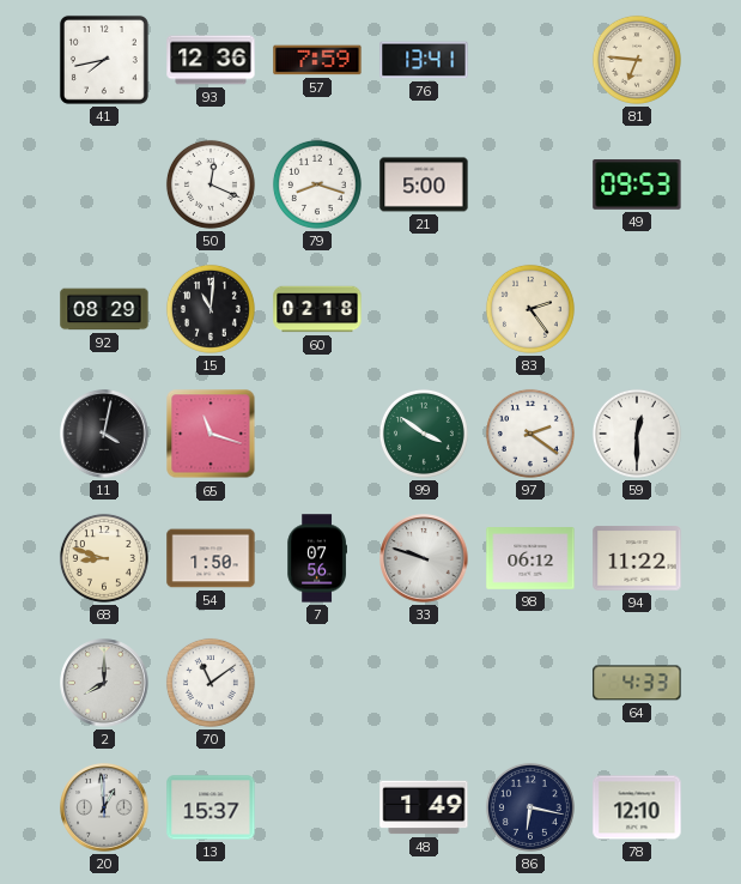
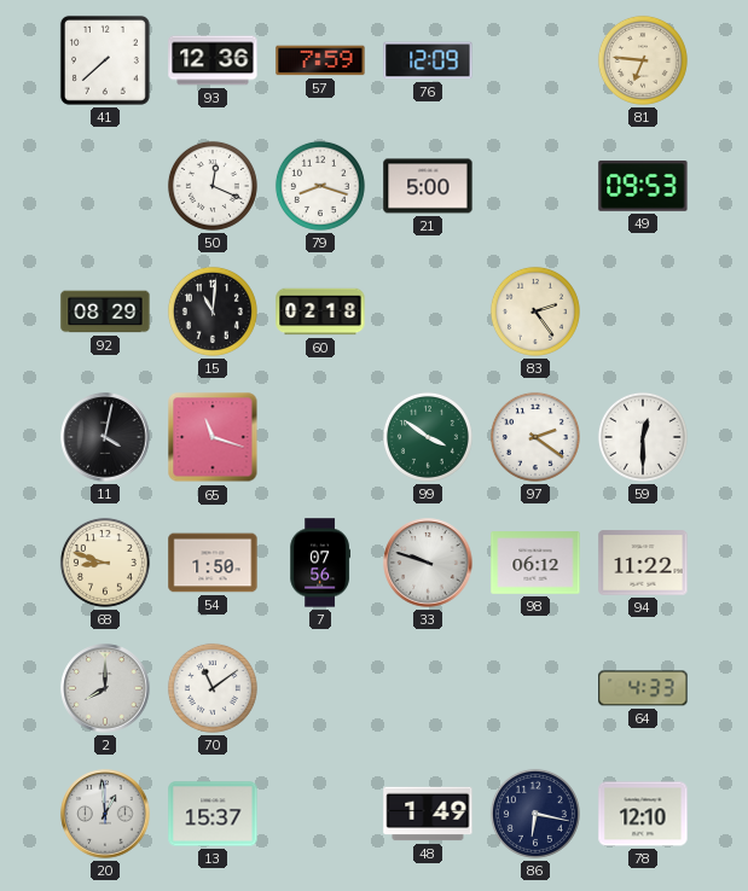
41: 7:43 -> 7:38 (105, 60)
76: 13:41 -> 12:09 (428, 60)
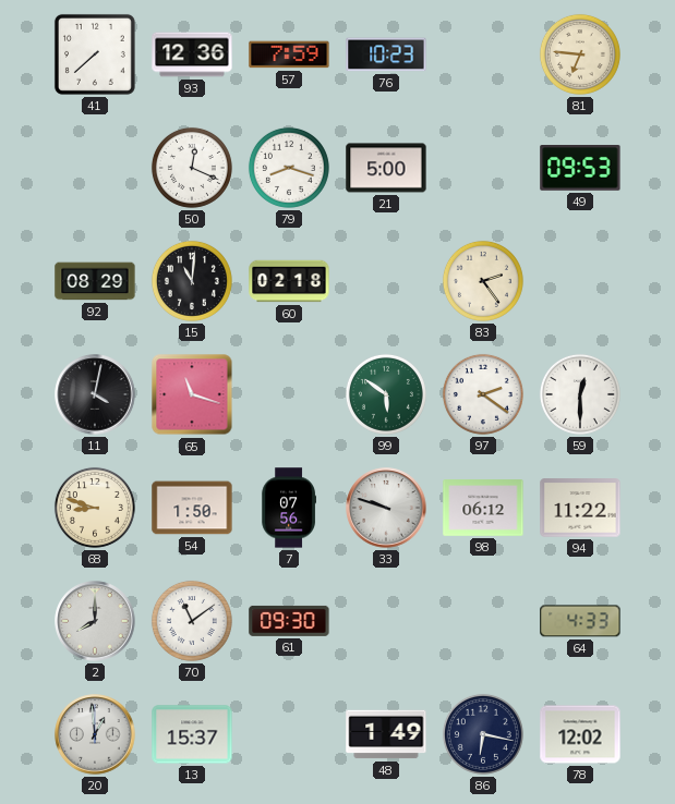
76: 12:09 -> 10:23 (386, 54)
99: 3:51 -> 5:51 (386, 394)
61: none -> 09:30 (289, 621)
78: 12:10 -> 12:02 (580, 734)
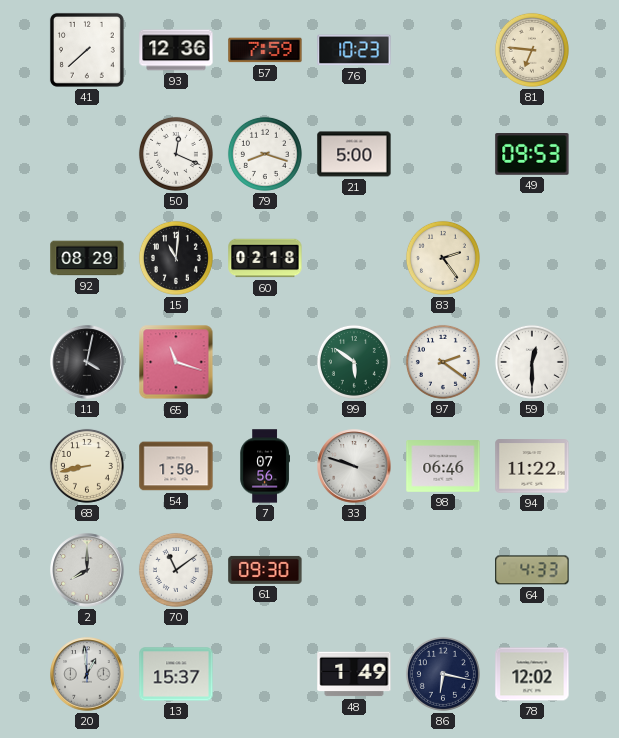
68: 8:48 -> 8:43 (87, 466)
98: 06:12 -> 06:46 (443, 466)
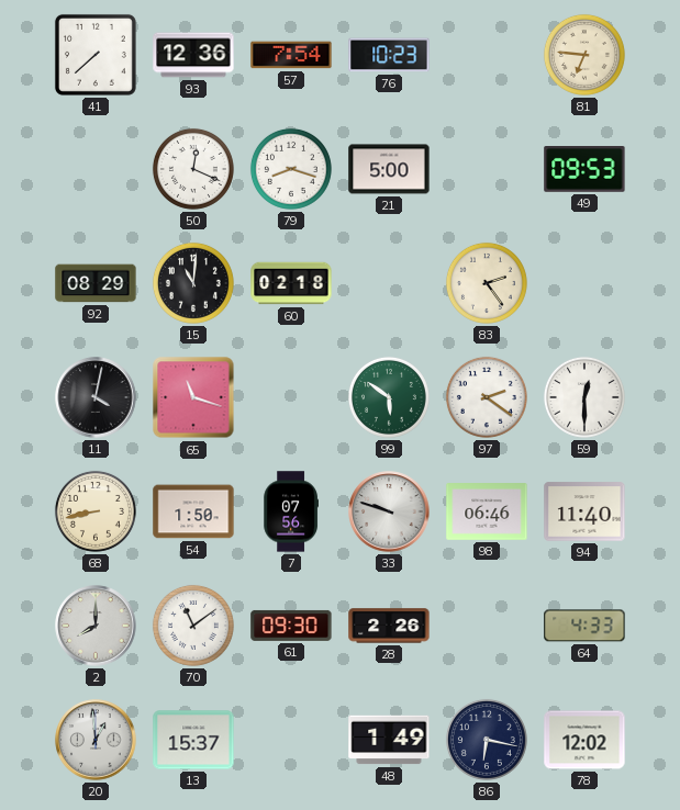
57: 7:59 -> 7:54 (291, 55)
94: 11:22 -> 11:40 (584, 511)
28: none -> 2:26 (389, 626)
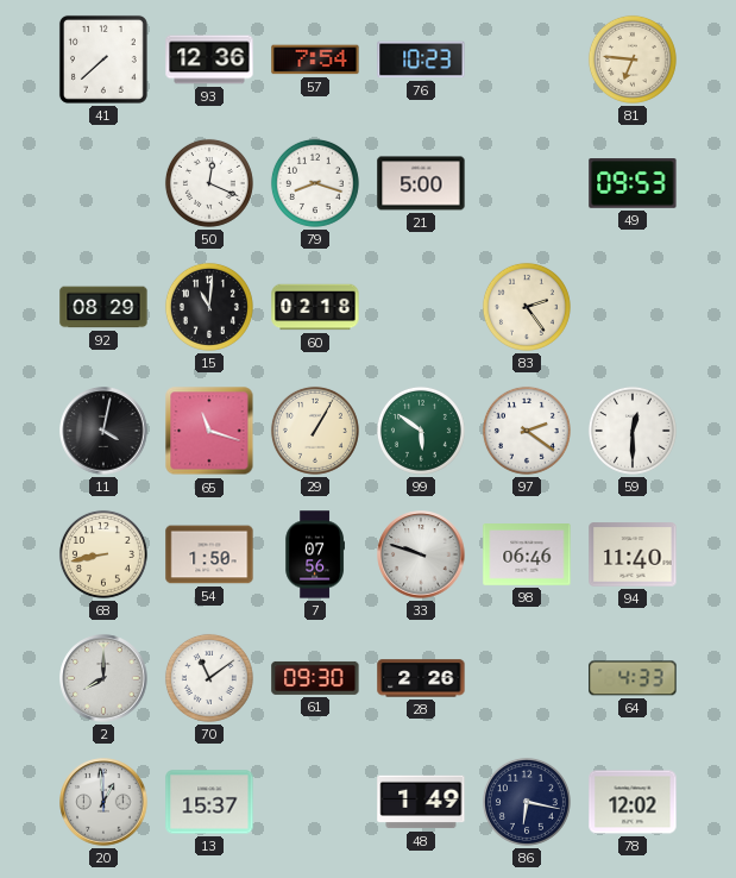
29: none -> 1:05 (315, 431)
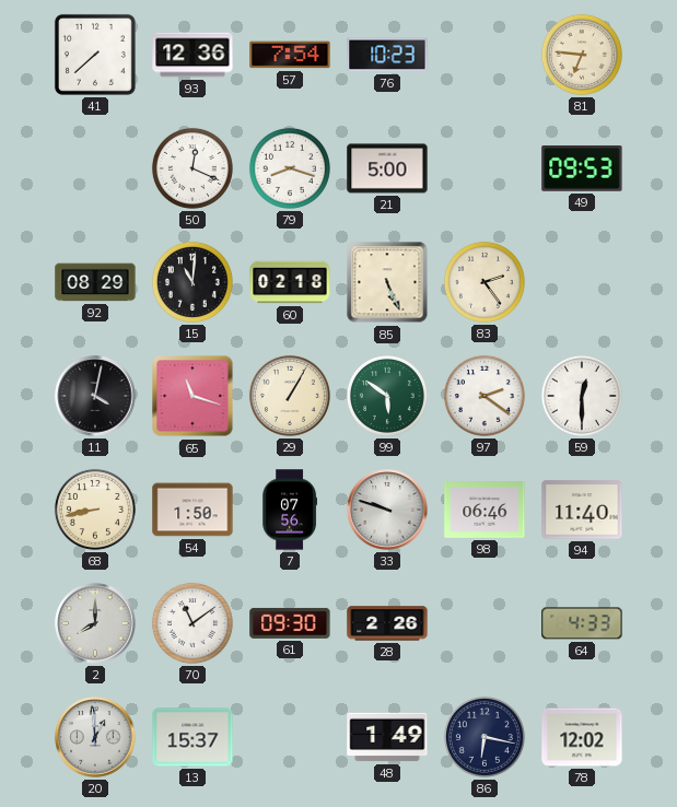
85: none -> 5:26 (387, 282)
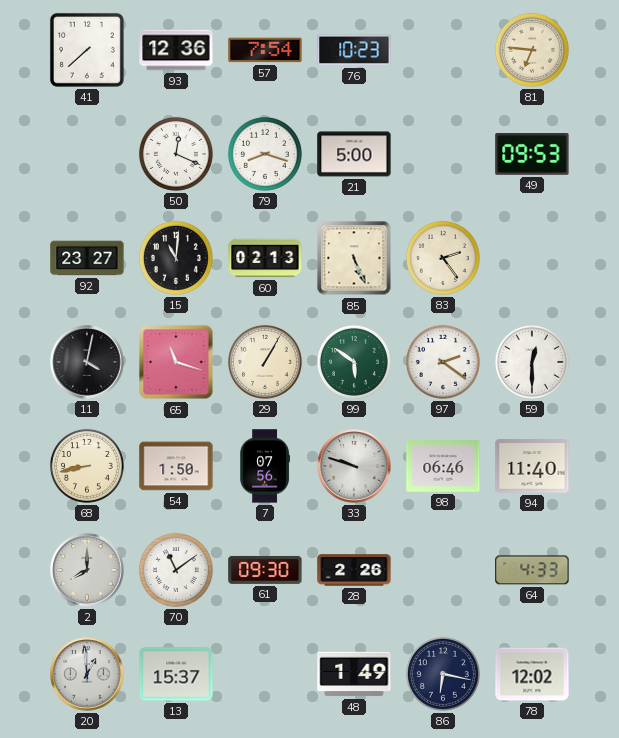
92: 08:29 -> 23:27 (87, 258)
60: 02:18 -> 02:13 (265, 258)
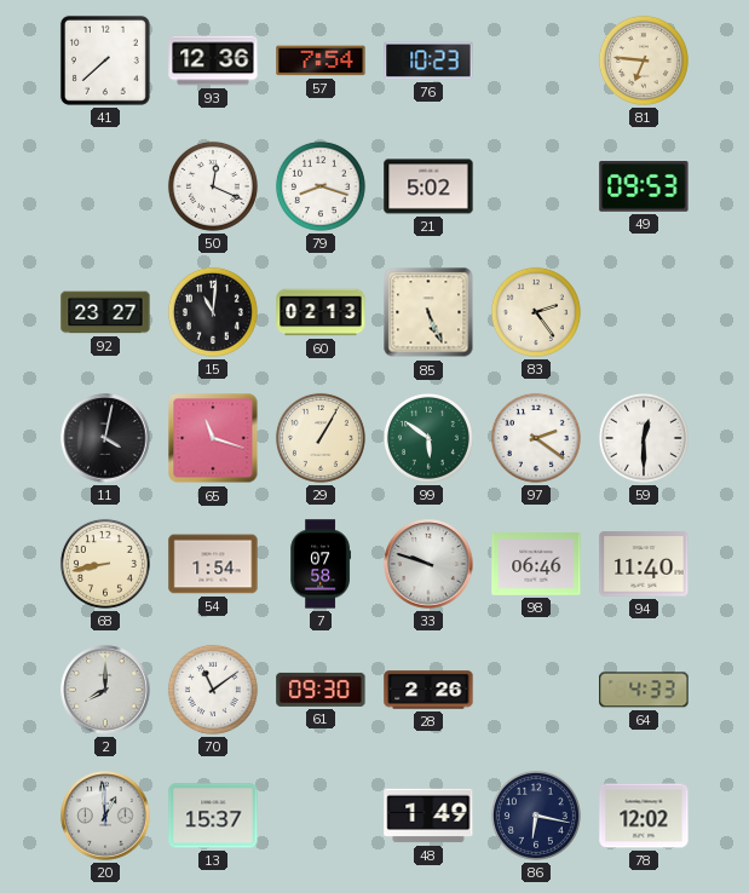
21: 5:00 -> 5:02 (428, 186)
54: 1:50 -> 1:54 (213, 564)
7: 07:56 -> 07:58 (319, 564)
